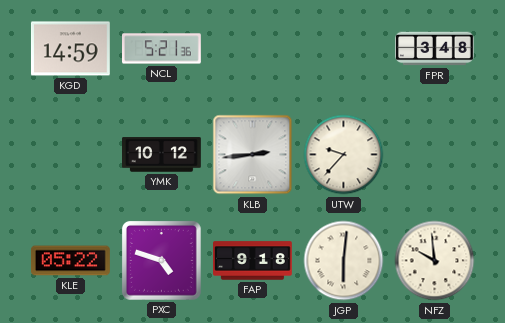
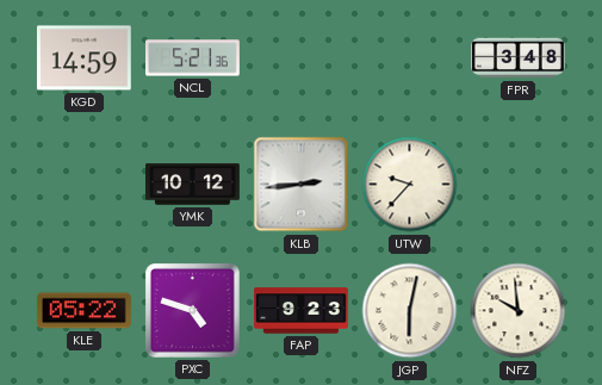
FAP: 9:18 -> 9:23 (302, 311)
JGP: 6:01 -> 6:02 (410, 311)
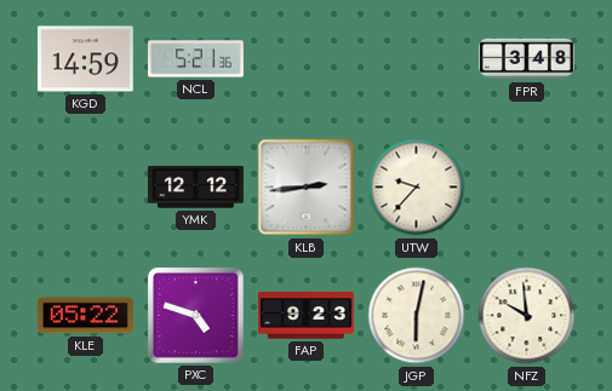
YMK: 10:12 -> 12:12 (196, 188)
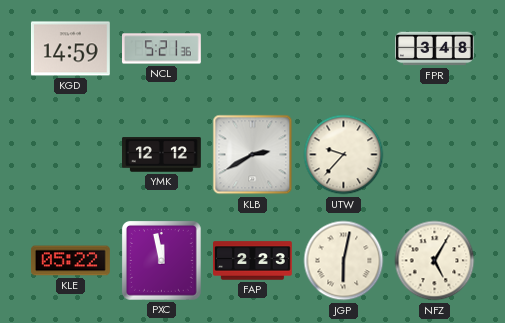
KLB: 2:44 -> 2:40 (253, 155)
PXC: 4:48 -> 11:58 (161, 260)
FAP: 9:23 -> 2:23 (253, 261)
NFZ: 9:59 -> 5:05 (435, 261)
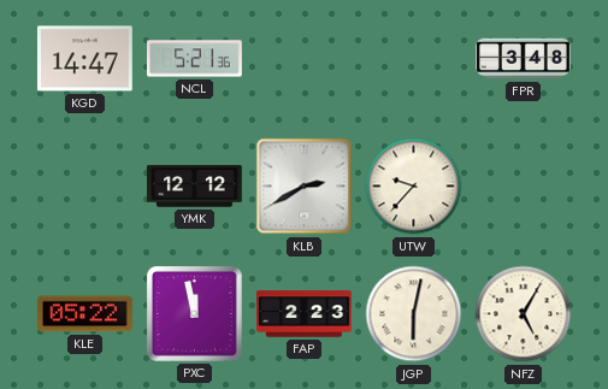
KGD: 14:59 -> 14:47 (84, 59)
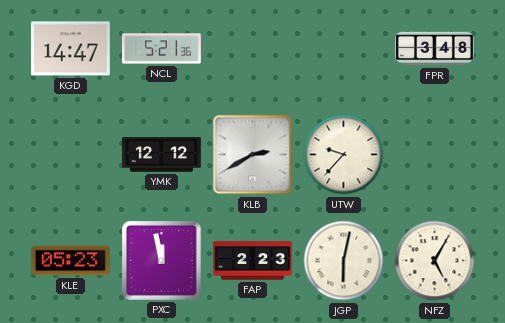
KLE: 05:22 -> 05:23 (70, 261)
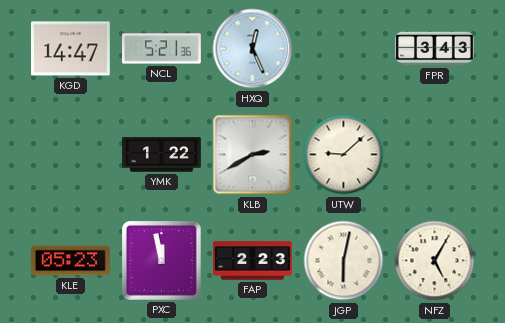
HXQ: none -> 12:26 (253, 49)
FPR: 3:48 -> 3:43 (435, 49)
YMK: 12:12 -> 1:22 (162, 155)
UTW: 9:37 -> 9:08 (344, 155)
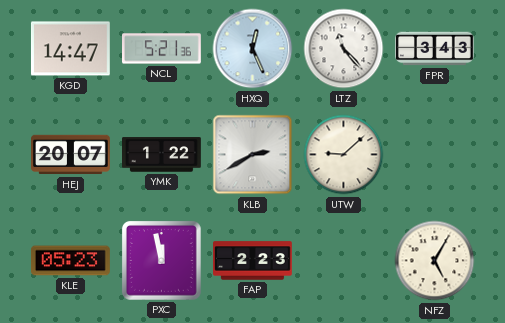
LTZ: none -> 11:23 (344, 49)
HEJ: none -> 20:07 (71, 155)
JGP: 6:02 -> none (344, 261)
